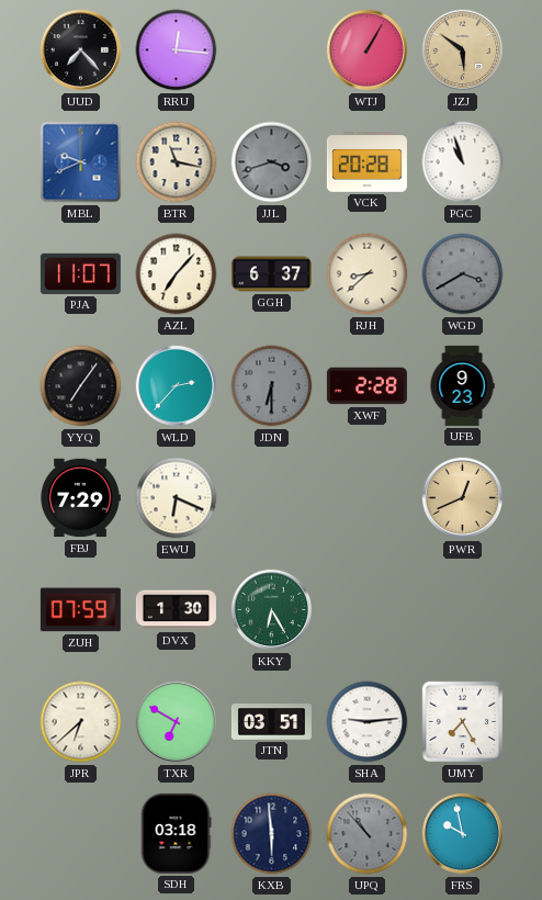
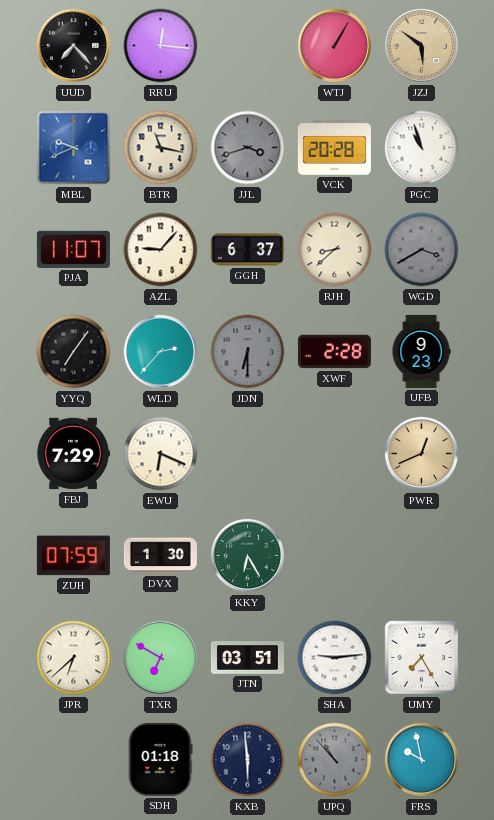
AZL: 7:07 -> 9:07 (161, 250)
SDH: 03:18 -> 01:18 (160, 759)
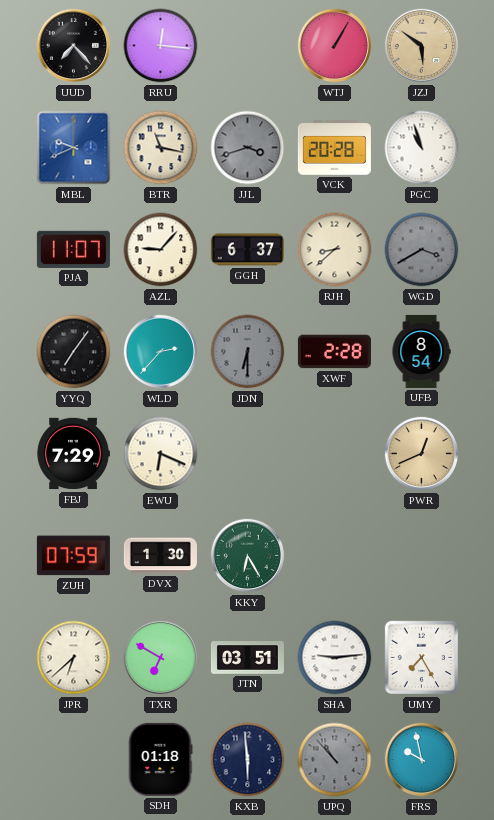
UFB: 9:23 -> 8:54 (421, 351)
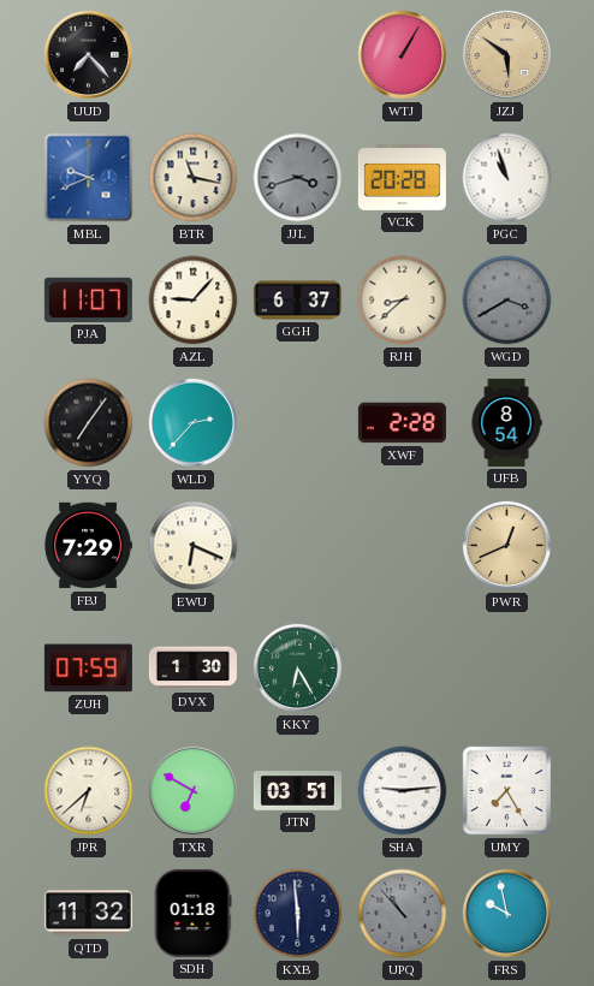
RRU: 12:16 -> none (161, 46)
JDN: 6:30 -> none (248, 352)
QTD: none -> 11:32 (88, 914)
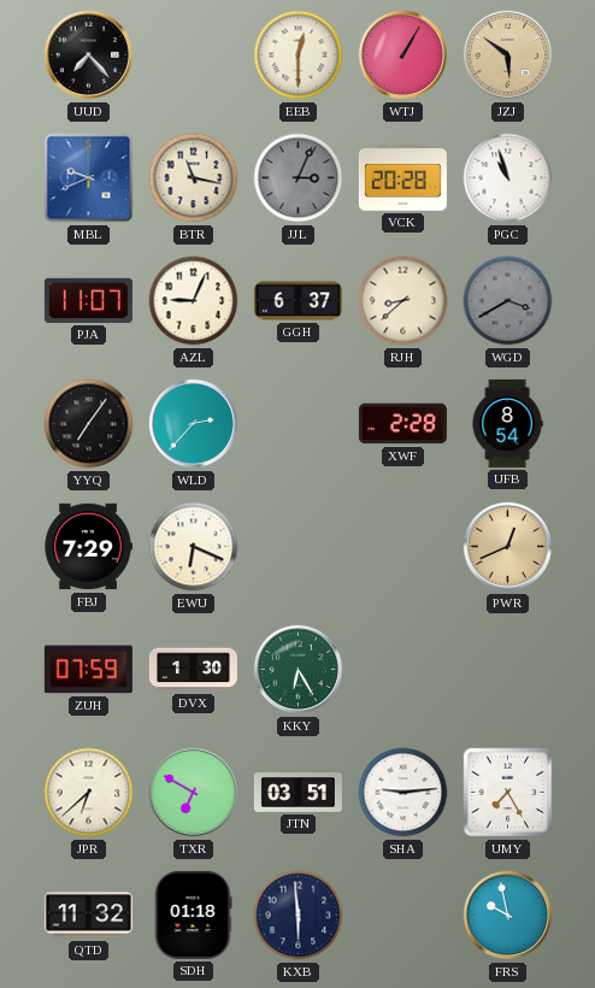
EEB: none -> 12:30 (299, 55)
JJL: 3:42 -> 3:04 (299, 178)
AZL: 9:07 -> 9:04 (194, 301)
UPQ: 10:53 -> none (403, 914)
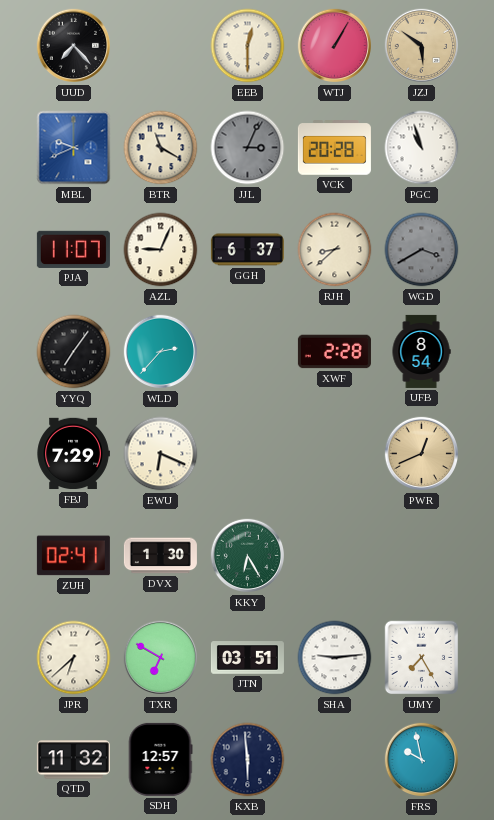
BTR: 11:17 -> 11:20 (161, 148)
ZUH: 07:59 -> 02:41 (73, 556)
SDH: 01:18 -> 12:57 (160, 759)
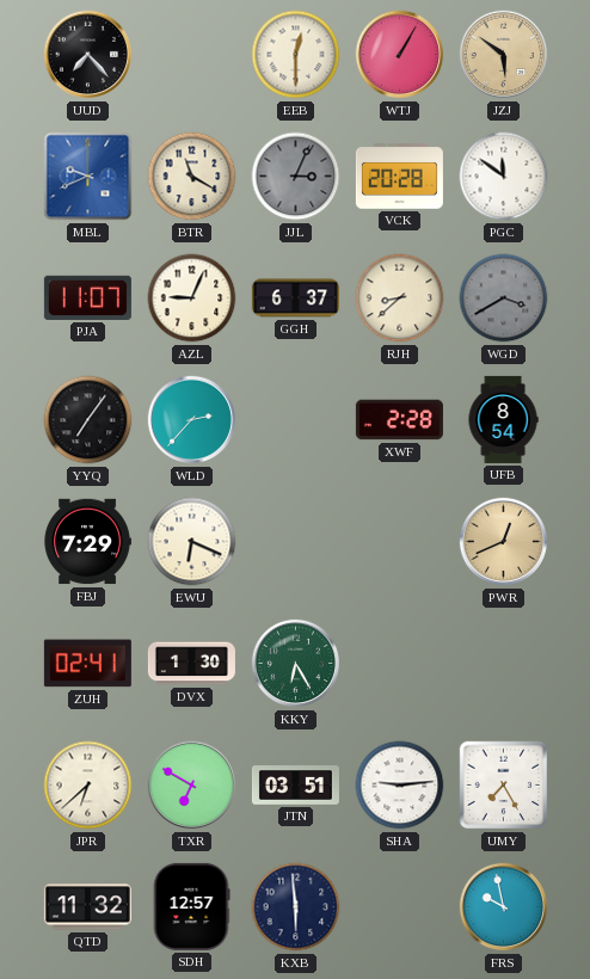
PGC: 10:57 -> 11:51 (504, 177)
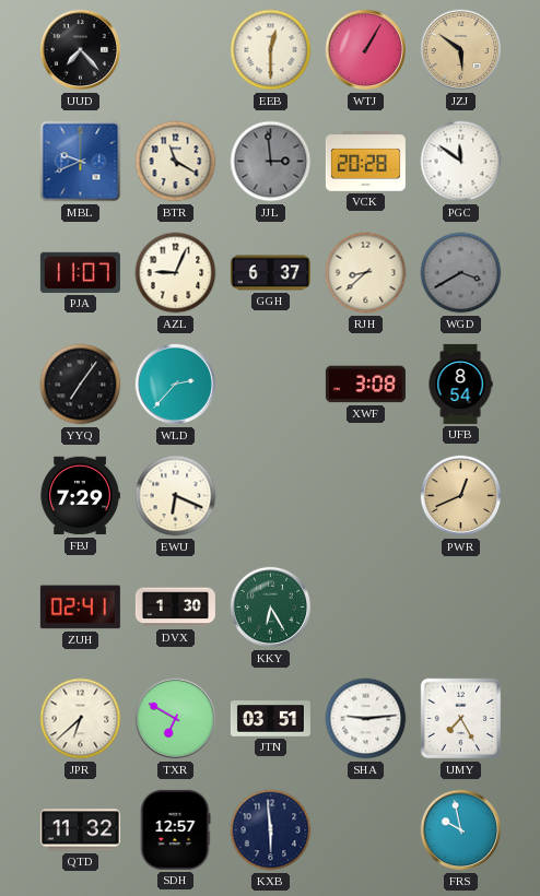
JJL: 3:04 -> 2:59 (271, 162)
XWF: 2:28 -> 3:08 (365, 385)
